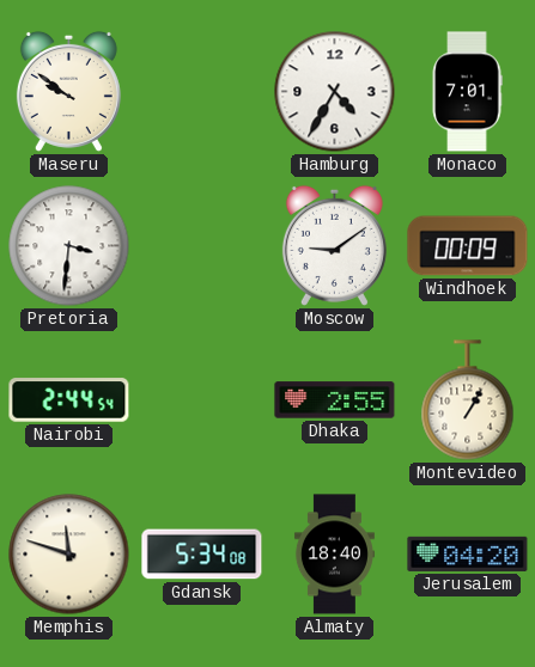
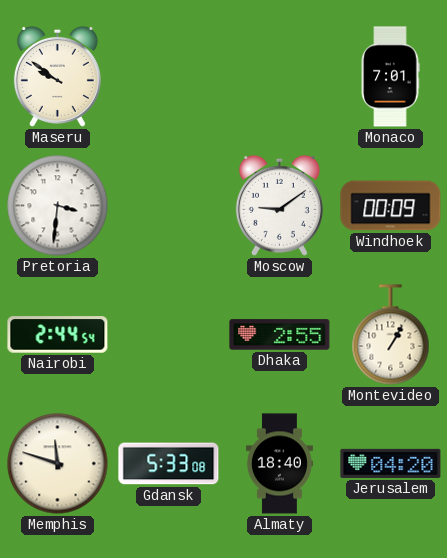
Hamburg: 4:35 -> none (335, 92)
Gdansk: 5:34 -> 5:33 (169, 464)
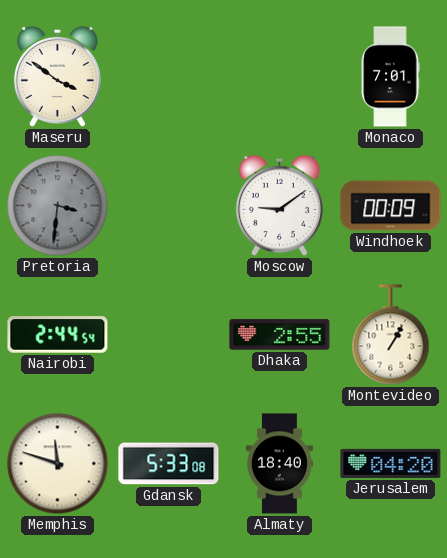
Maseru: 9:51 -> 3:51 (57, 76)
Pretoria dial: white -> grey (58, 206)
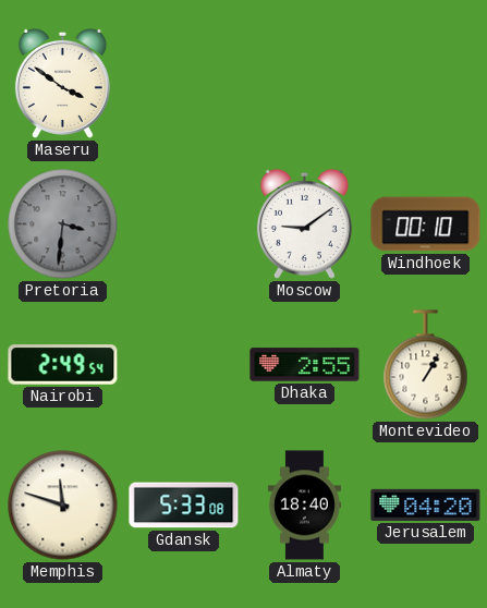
Monaco: 7:01 -> none (390, 77)
Windhoek: 00:09 -> 00:10 (426, 224)
Nairobi: 2:44 -> 2:49 (63, 365)
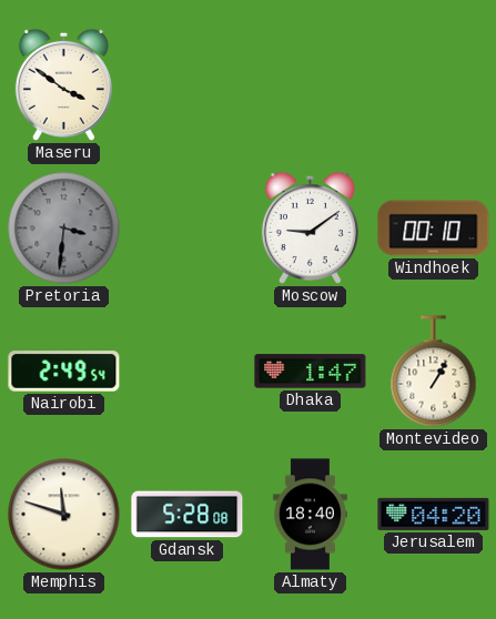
Dhaka: 2:55 -> 1:47 (311, 372)
Gdansk: 5:33 -> 5:28 (188, 515)
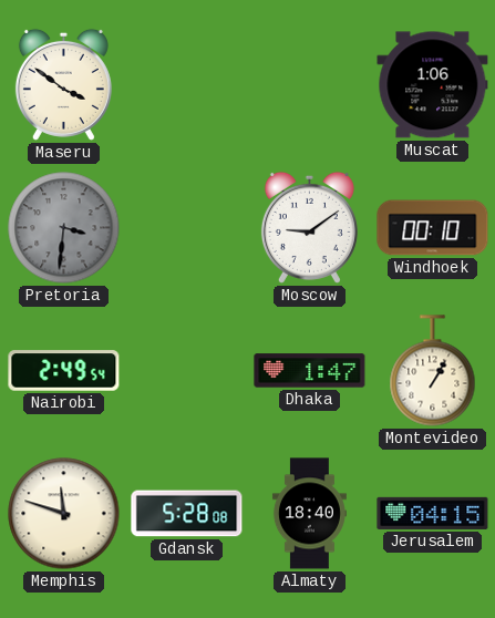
Muscat: none -> 1:06 (433, 85)
Jerusalem: 04:20 -> 04:15 (433, 513)
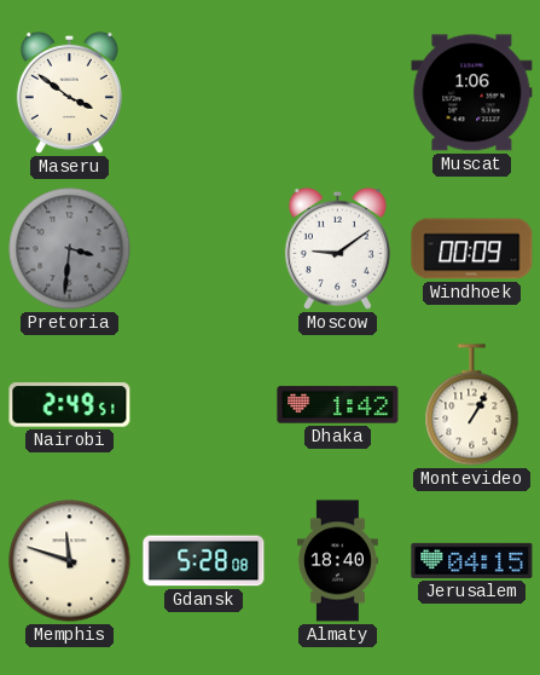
Windhoek: 00:10 -> 00:09 (472, 249)
Nairobi: 2:49:54 -> 2:49:51 (70, 405)
Dhaka: 1:47 -> 1:42 (338, 405)
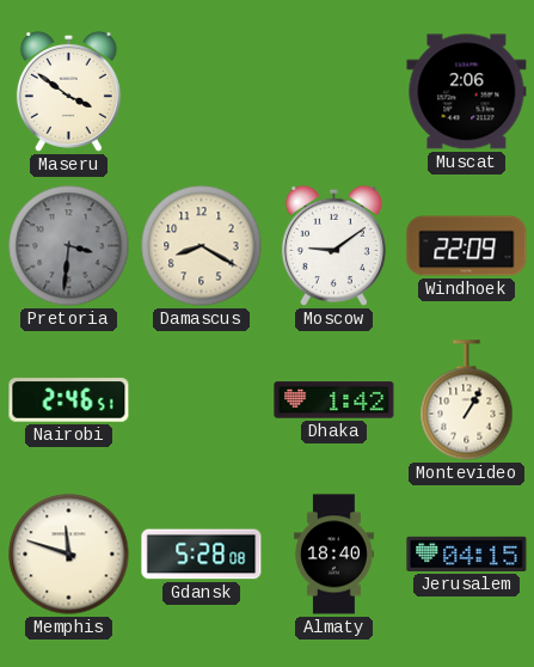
Muscat: 1:06 -> 2:06 (467, 92)
Damascus: none -> 8:20 (202, 246)
Windhoek: 00:09 -> 22:09 (467, 246)
Nairobi: 2:49 -> 2:46 (69, 400)
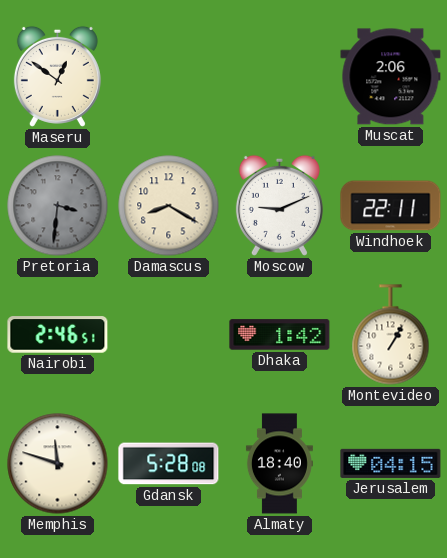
Maseru: 3:51 -> 12:51 (57, 76)
Moscow: 9:09 -> 9:11 (279, 205)
Windhoek: 22:09 -> 22:11 (391, 206)
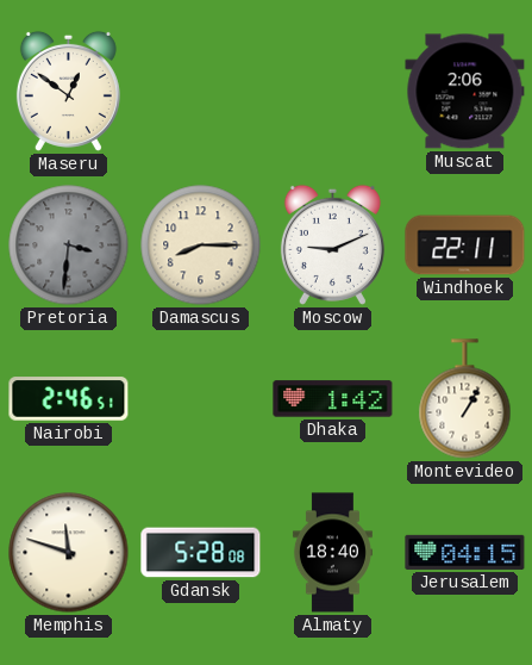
Damascus: 8:20 -> 8:15 (201, 246)
